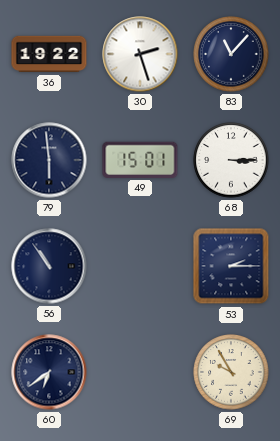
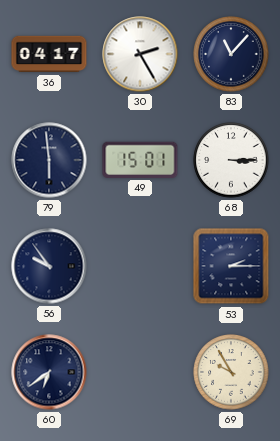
36: 19:22 -> 04:17 (49, 54)
30: 2:27 -> 2:25 (140, 54)
56: 10:54 -> 9:54 (49, 266)
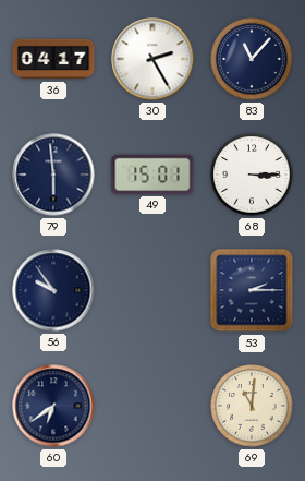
69: 9:55 -> 11:01 (252, 406)
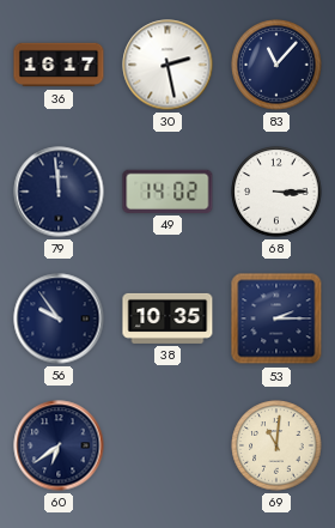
36: 04:17 -> 16:17 (59, 65)
30: 2:25 -> 2:28 (167, 65)
79: 5:59 -> 11:59 (59, 192)
49: 15:01 -> 14:02 (167, 192)
38: none -> 10:35 (167, 318)
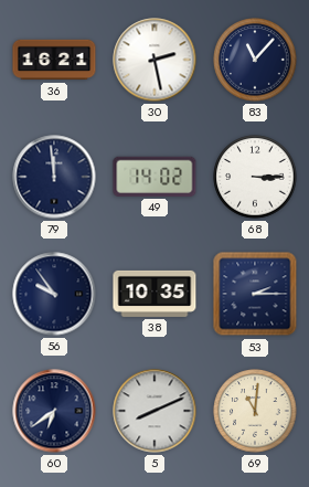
36: 16:17 -> 16:21 (54, 60)
5: none -> 8:11 (154, 411)
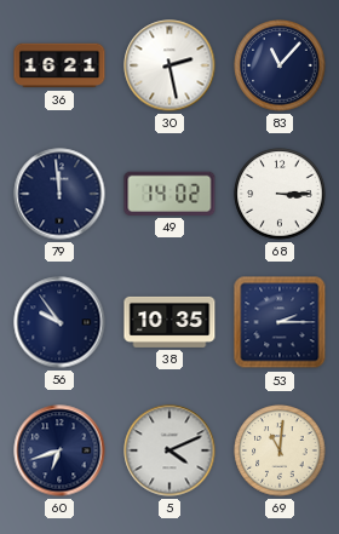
60: 6:39 -> 6:42 (59, 450)
5: 8:11 -> 4:11 (169, 450)
